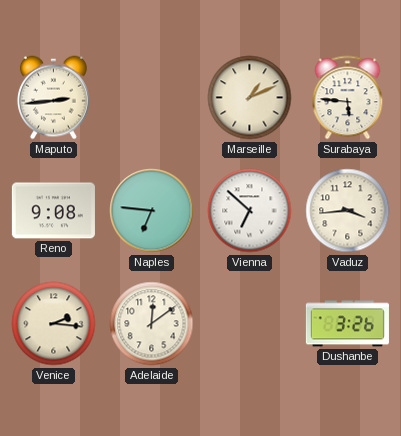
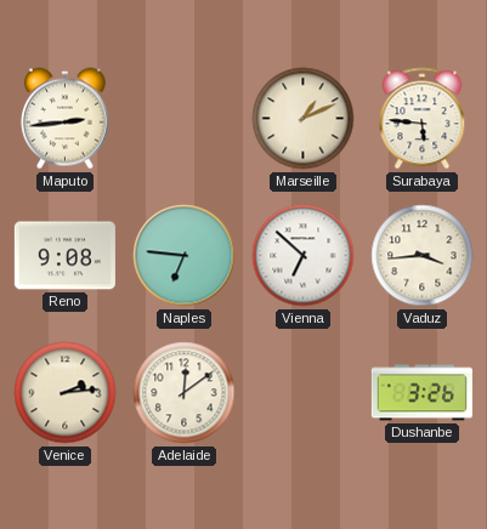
Venice: 2:16 -> 2:14 (66, 393)
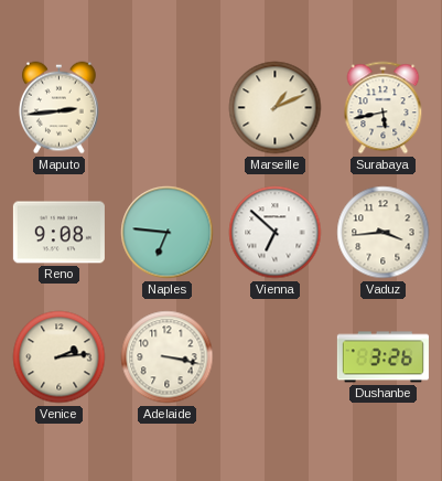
Surabaya: 5:46 -> 5:43 (384, 108)
Adelaide: 12:09 -> 3:17 (168, 357)
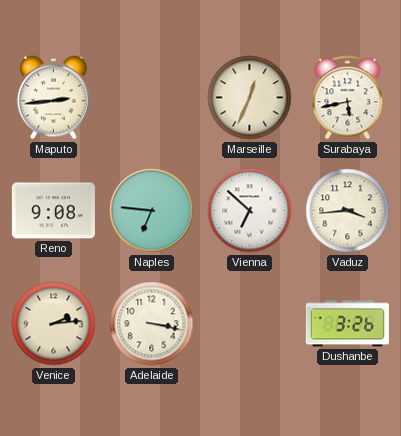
Marseille: 1:11 -> 12:34 (250, 98)
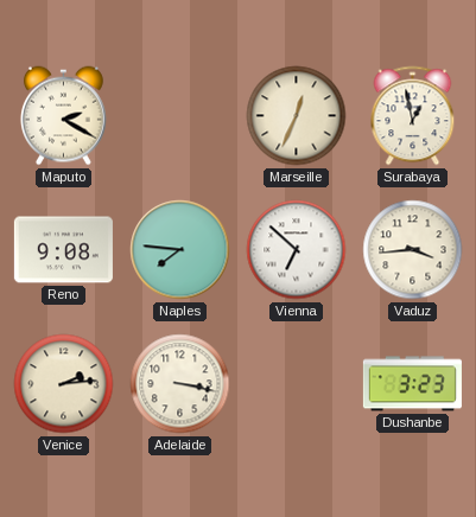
Maputo: 2:44 -> 2:20 (63, 116)
Surabaya: 5:43 -> 12:58 (413, 116)
Naples: 6:46 -> 7:46 (180, 250)
Dushanbe: 3:26 -> 3:23 (412, 384)
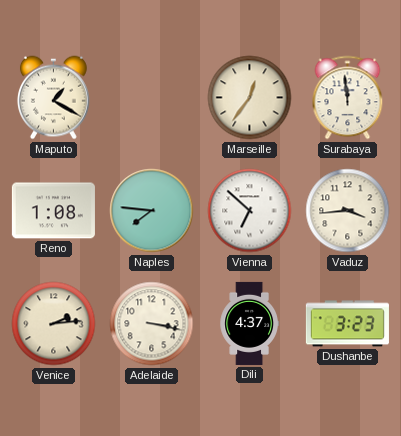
Maputo: 2:20 -> 1:20 (53, 98)
Marseille: 12:34 -> 12:36 (250, 98)
Surabaya: 12:58 -> 11:59 (348, 98)
Reno: 9:08 -> 1:08 (53, 211)
Dili: none -> 4:37 (249, 323)
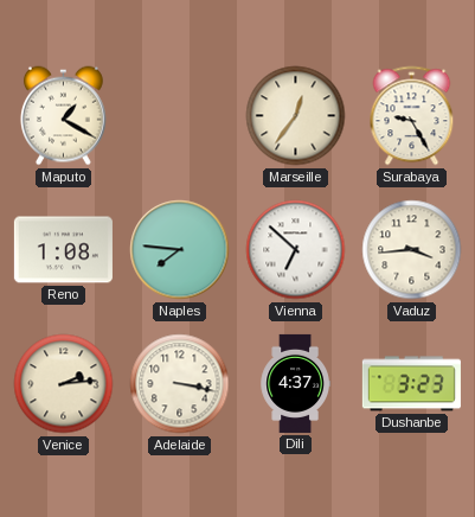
Surabaya: 11:59 -> 9:25 (412, 116)
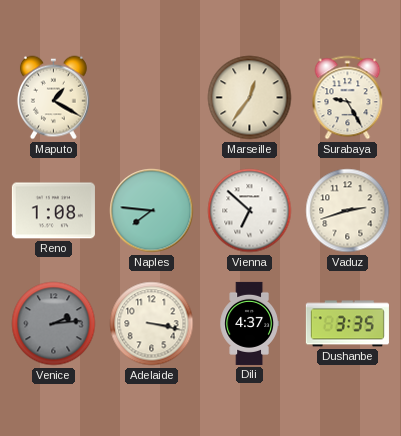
Vaduz: 3:44 -> 2:42 (348, 211)
Venice dial: cream -> grey (54, 324)
Dushanbe: 3:23 -> 3:35 (347, 324)
